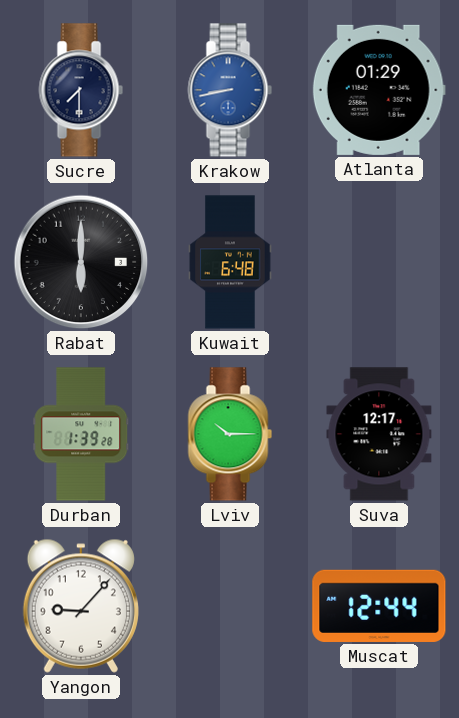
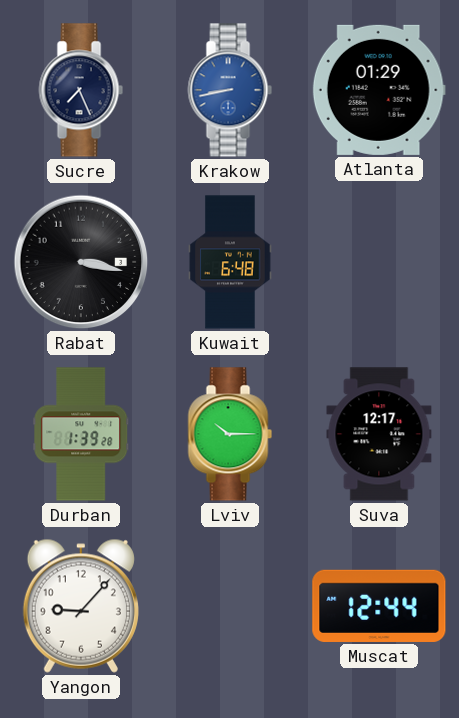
Sucre: 7:30 -> 7:26 (81, 90)
Rabat: 6:00 -> 3:17 (81, 262)
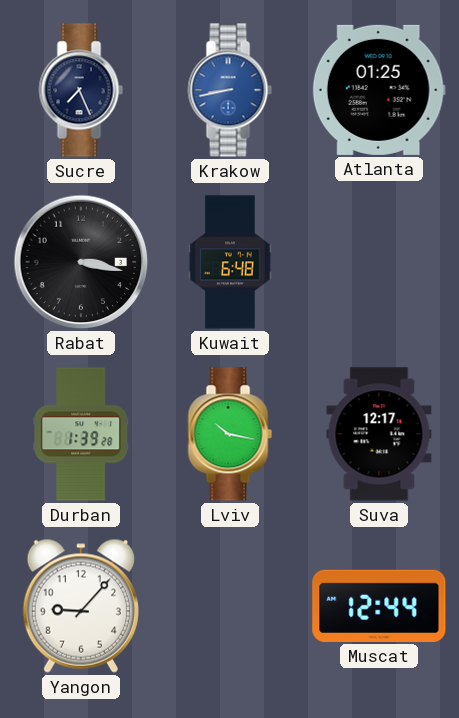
Atlanta: 01:29 -> 01:25 (379, 90)
Lviv: 10:15 -> 10:17 (230, 434)
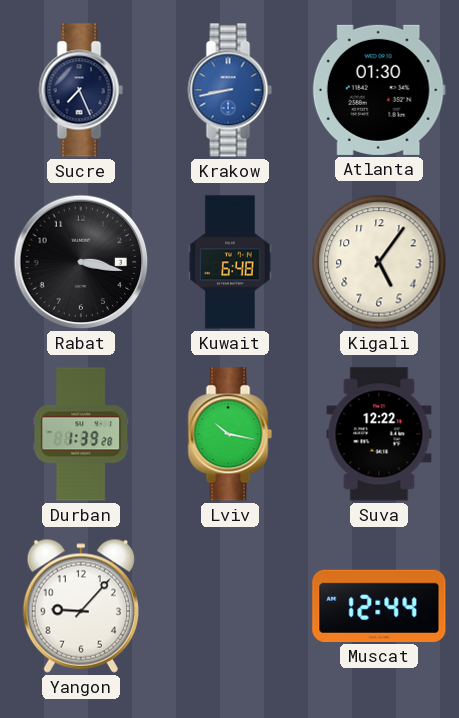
Atlanta: 01:25 -> 01:30 (379, 90)
Kigali: none -> 5:06 (379, 262)
Suva: 12:17 -> 12:22 (379, 434)
